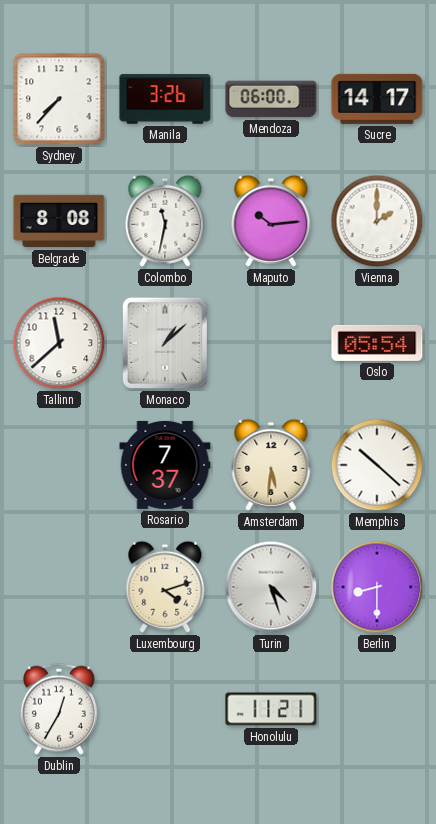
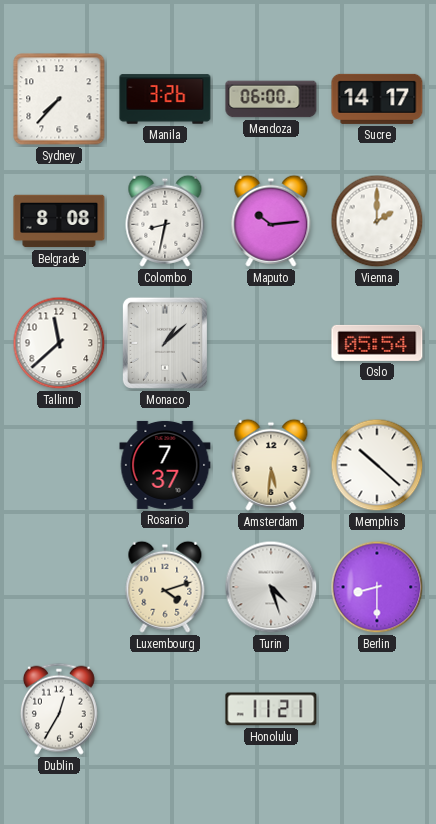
Colombo: 11:32 -> 8:32 (165, 221)
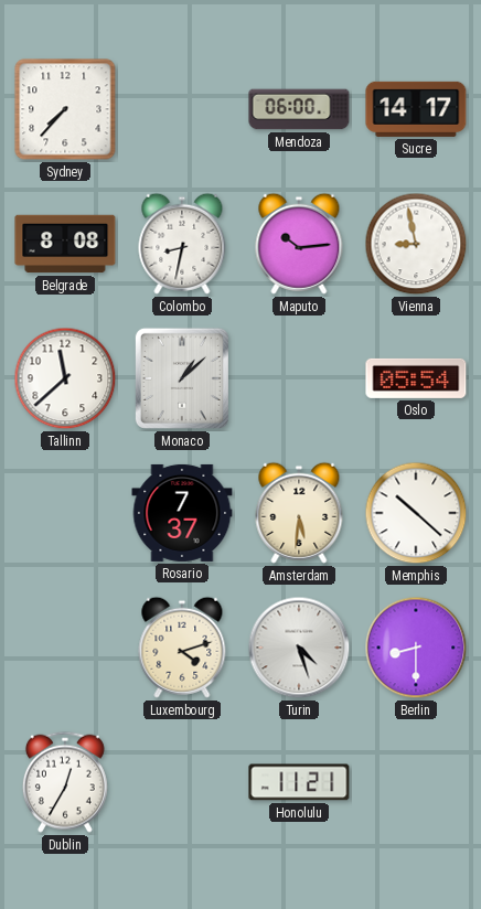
Manila: 3:26 -> none (165, 99)
Vienna: 2:00 -> 8:58 (416, 244)
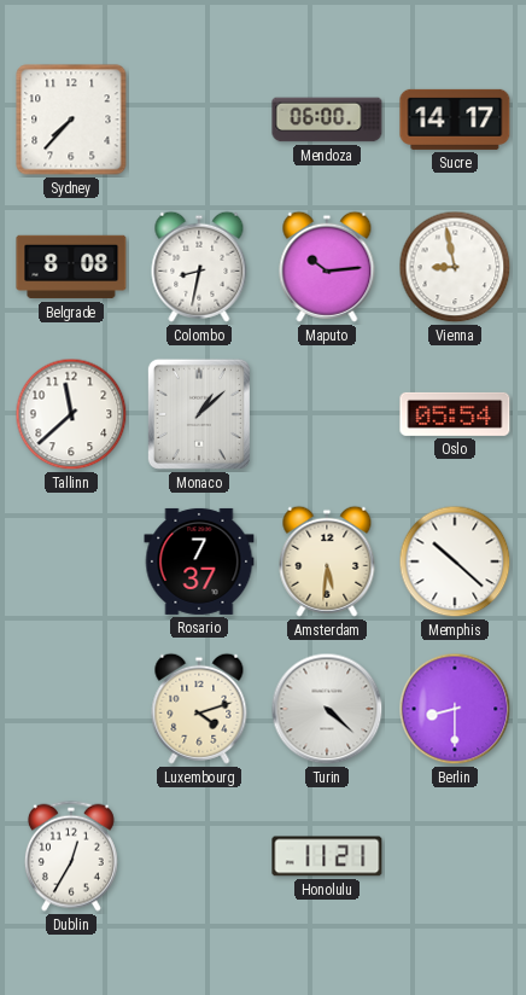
Turin: 4:27 -> 4:22 (327, 709)
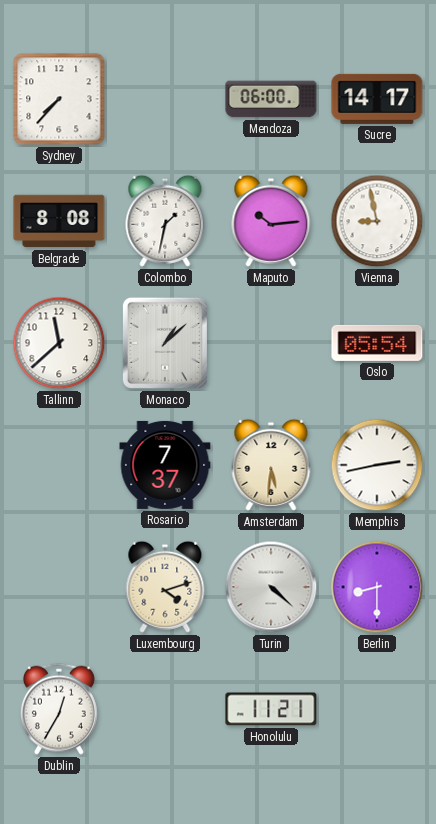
Colombo: 8:32 -> 1:32 (165, 221)
Memphis: 10:22 -> 2:43 (377, 465)
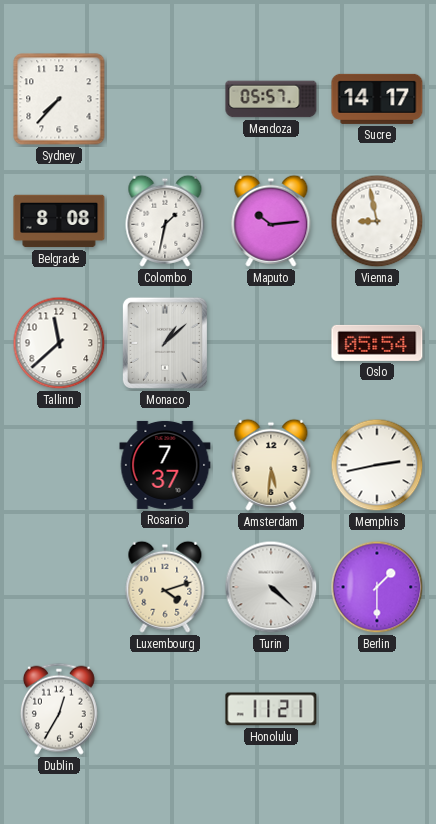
Mendoza: 06:00 -> 05:57 (271, 99)
Berlin: 8:30 -> 1:30 (377, 587)
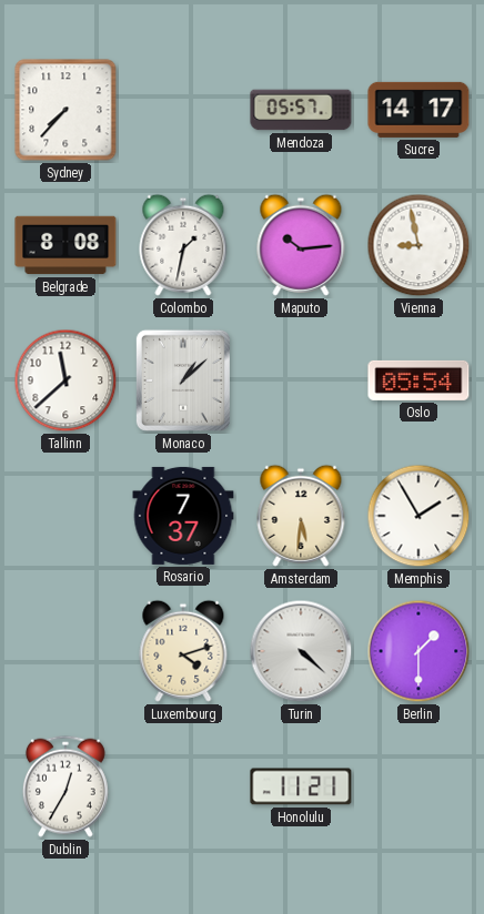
Memphis: 2:43 -> 1:55 (419, 516)
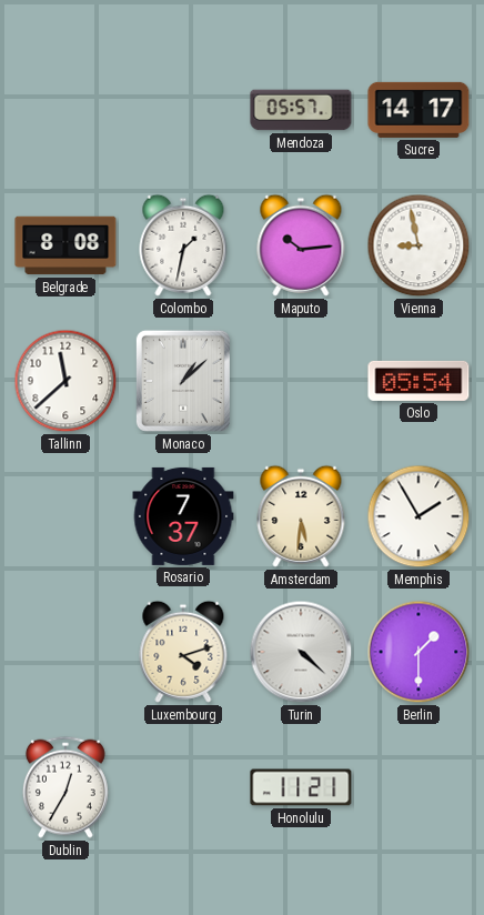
Sydney: 7:37 -> none (65, 110)
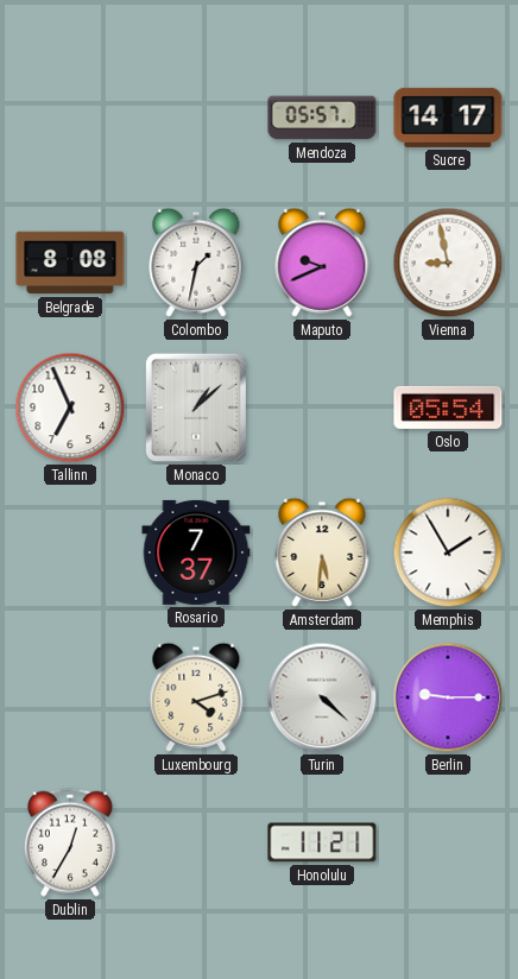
Maputo: 10:14 -> 9:41 (322, 263)
Tallinn: 11:38 -> 6:56 (70, 408)
Berlin: 1:30 -> 9:15 (448, 697)
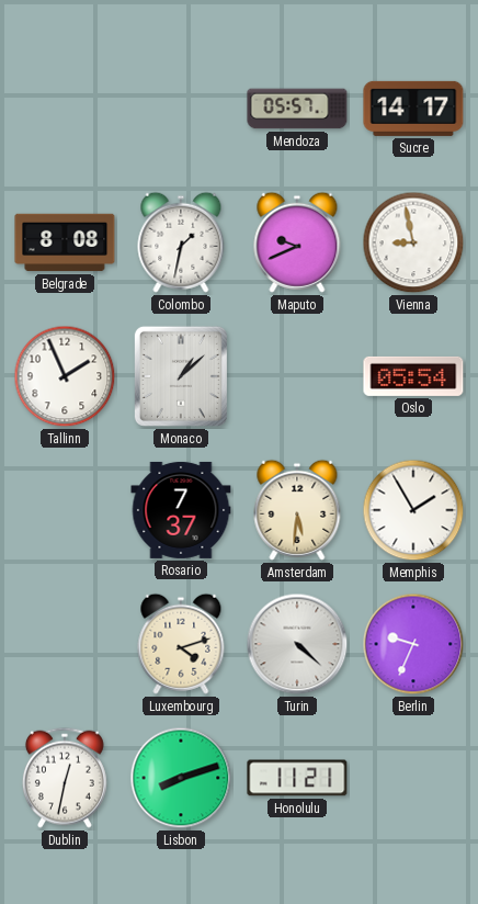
Tallinn: 6:56 -> 1:56 (65, 376)
Berlin: 9:15 -> 9:34 (413, 644)
Dublin: 12:35 -> 12:32 (65, 778)
Lisbon: none -> 8:12 (181, 778)
